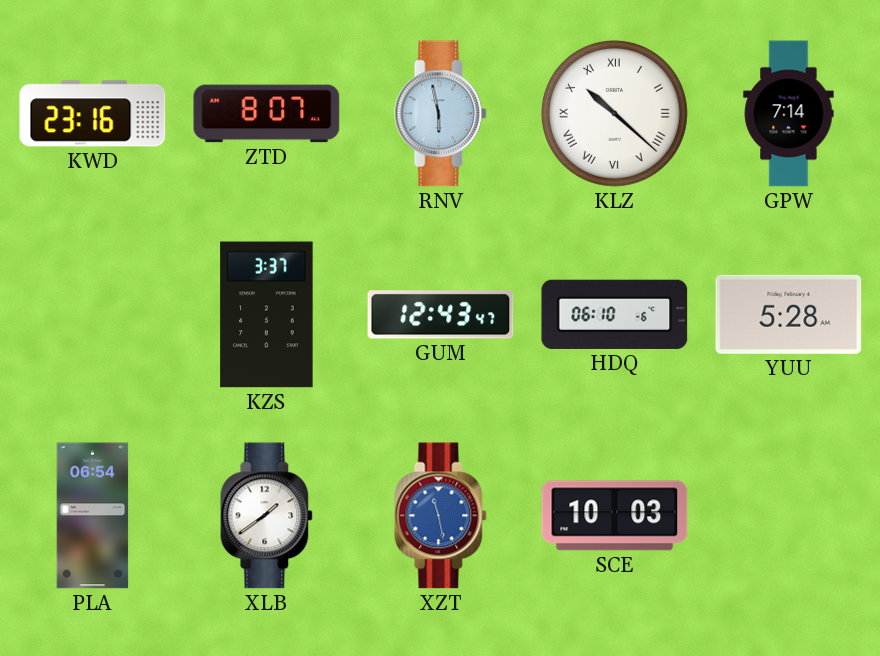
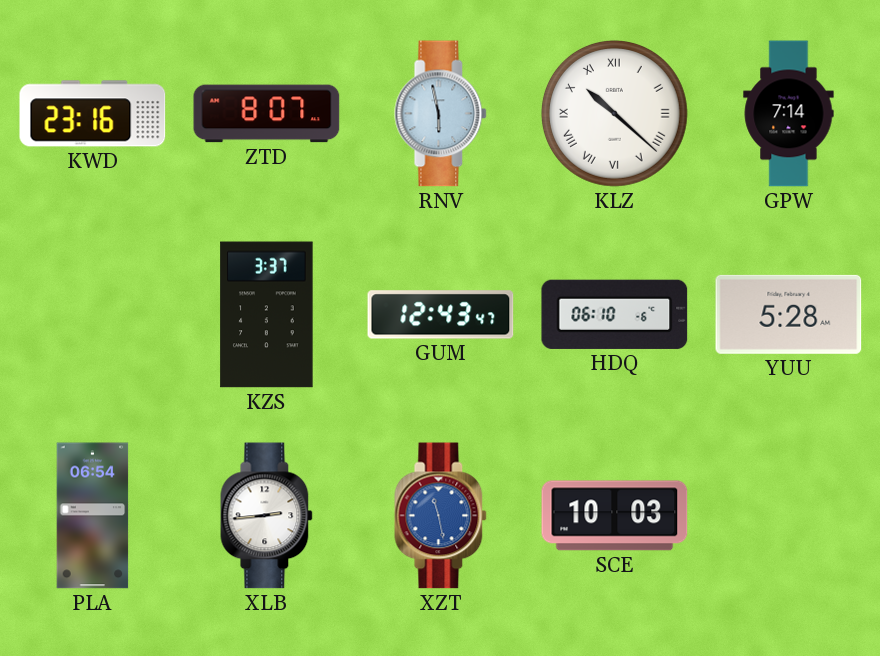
XLB: 1:39 -> 2:44 (267, 516)
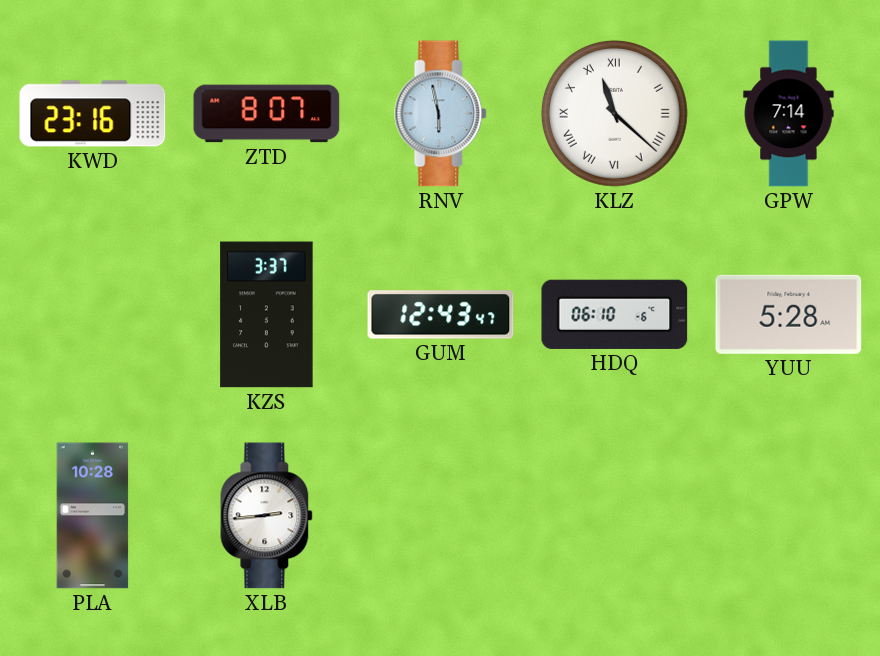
KLZ: 10:22 -> 11:22 (614, 113)
PLA: 06:54 -> 10:28 (93, 516)
XZT: 11:28 -> none (441, 516)
SCE: 10:03 -> none (615, 516)
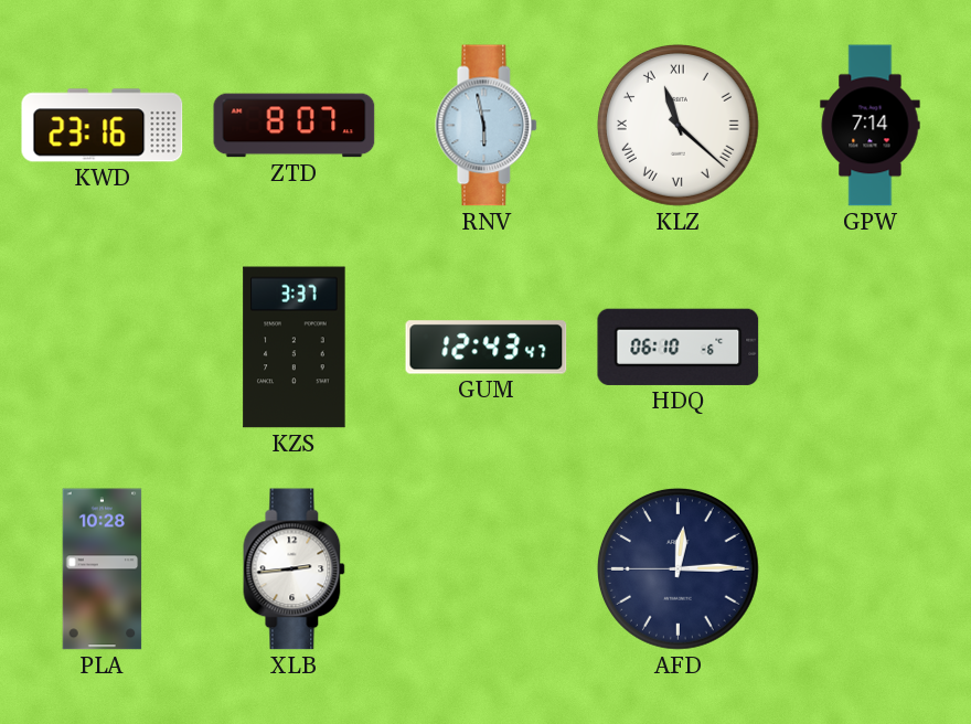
YUU: 5:28 -> none (789, 314)
AFD: none -> 12:14 (677, 568)
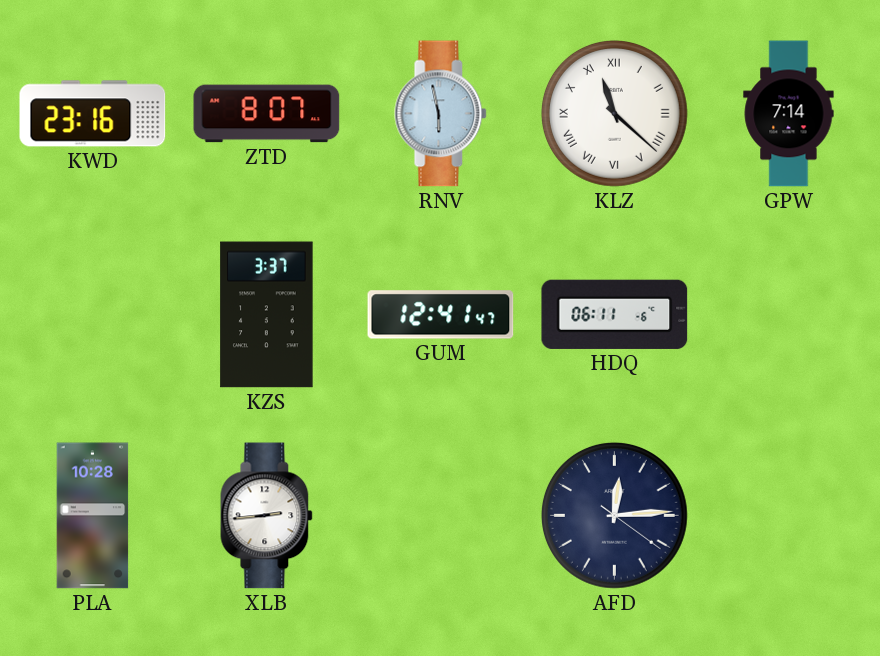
GUM: 12:43 -> 12:41 (441, 315)
HDQ: 06:10 -> 06:11 (615, 314)
AFD: 12:14:45 -> 12:14:21 (614, 515)
